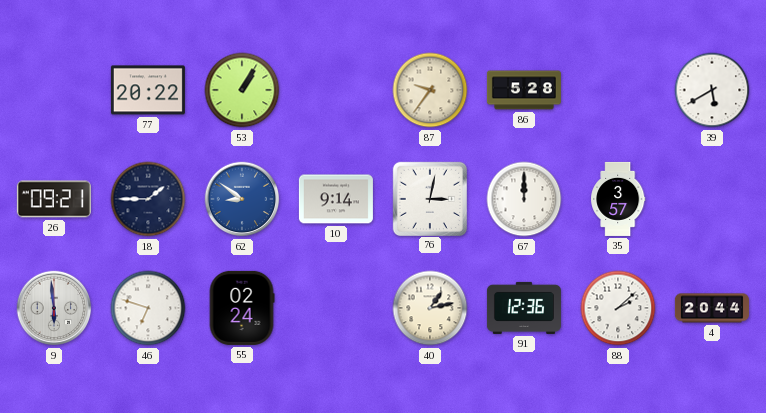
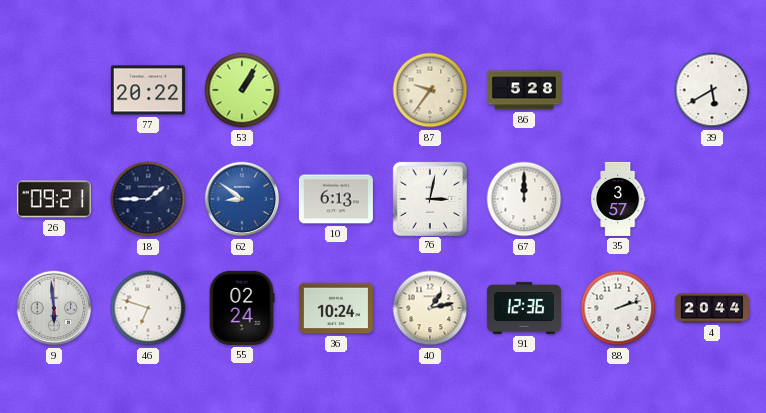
10: 9:14 -> 6:13 (336, 199)
36: none -> 10:24 (336, 308)
88: 2:08 -> 2:12 (618, 308)
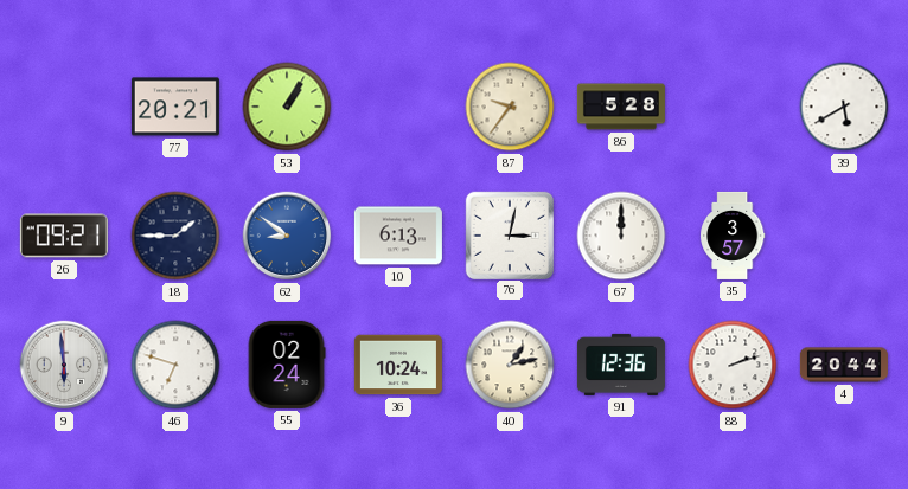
77: 20:22 -> 20:21 (175, 107)
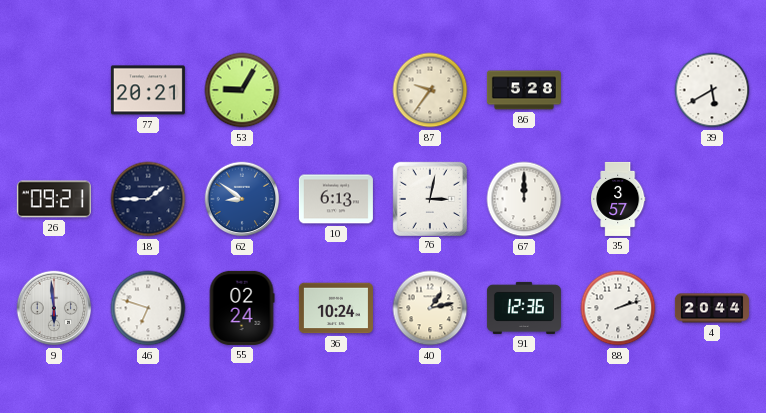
53: 1:05 -> 9:05 (242, 90)
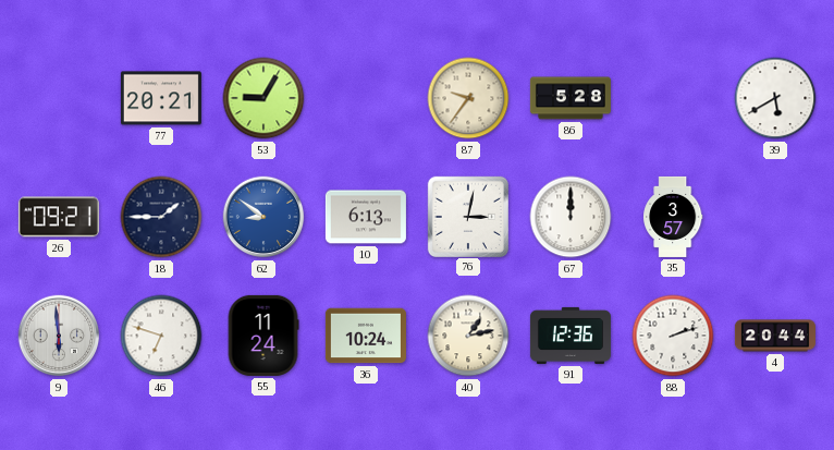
55: 02:24 -> 11:24 (263, 336)
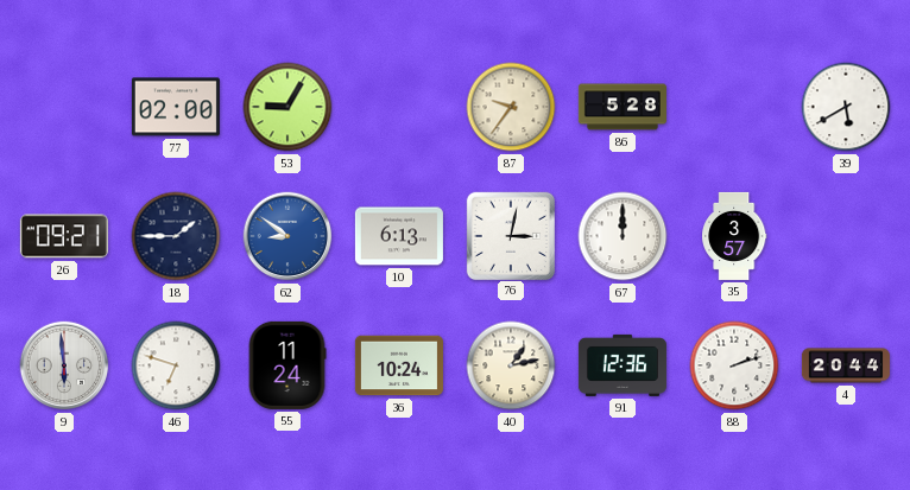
77: 20:21 -> 02:00 (176, 107)
